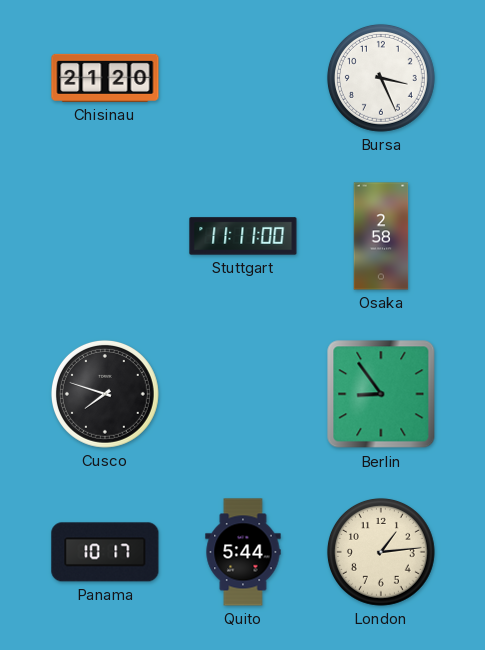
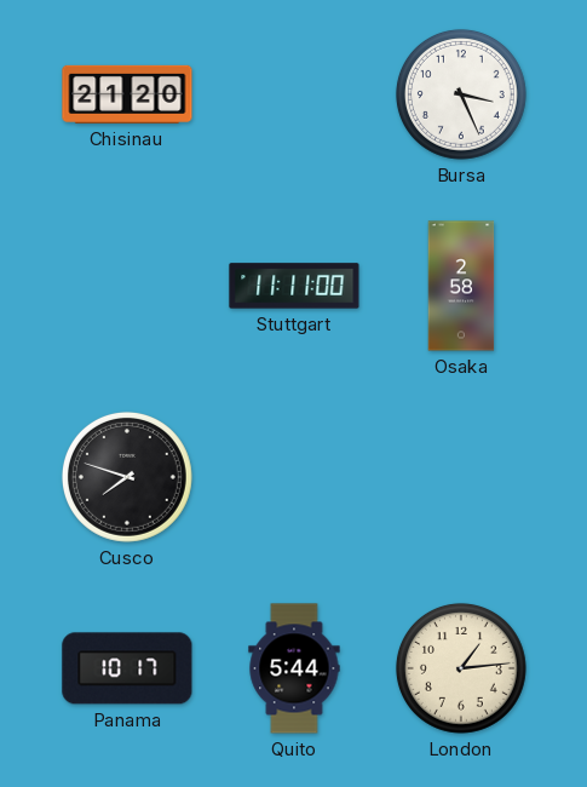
Berlin: 8:54 -> none (381, 394)
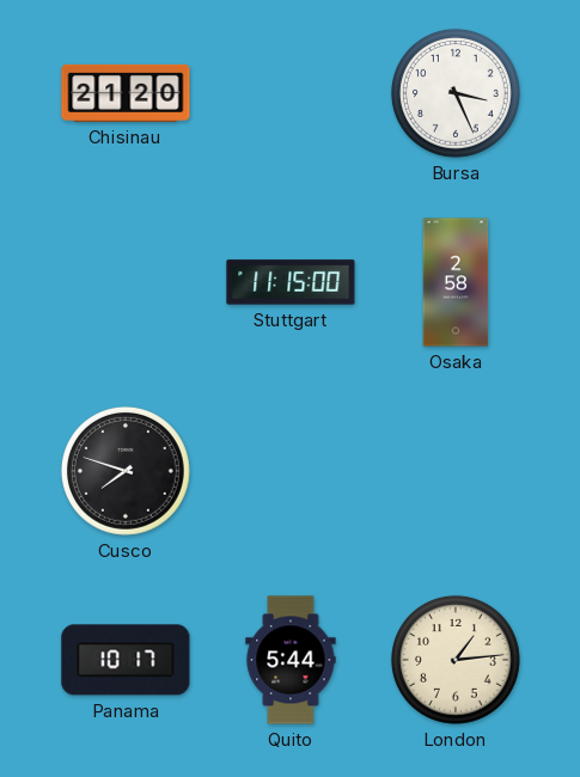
Stuttgart: 11:11 -> 11:15 (291, 282)
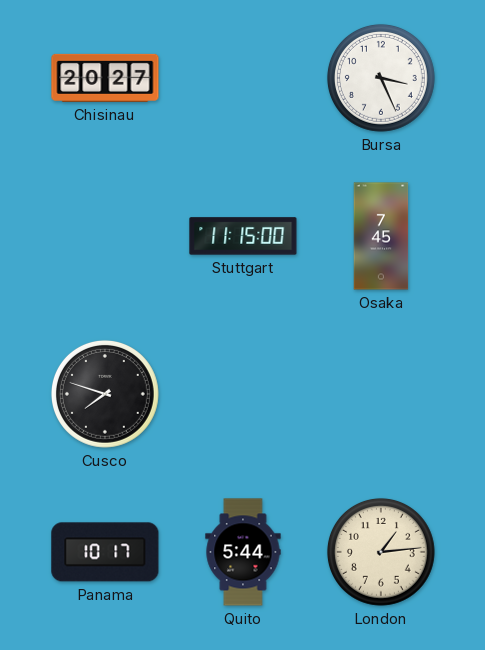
Chisinau: 21:20 -> 20:27 (105, 78)
Osaka: 2:58 -> 7:45 (381, 236)
